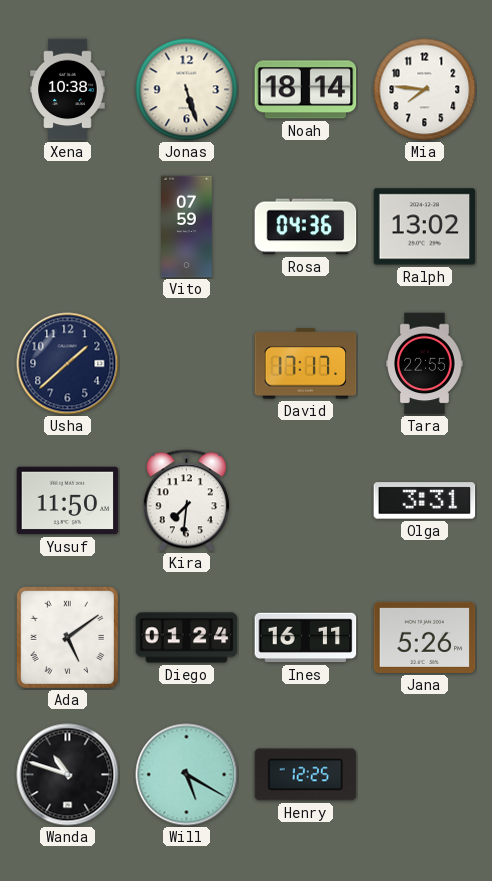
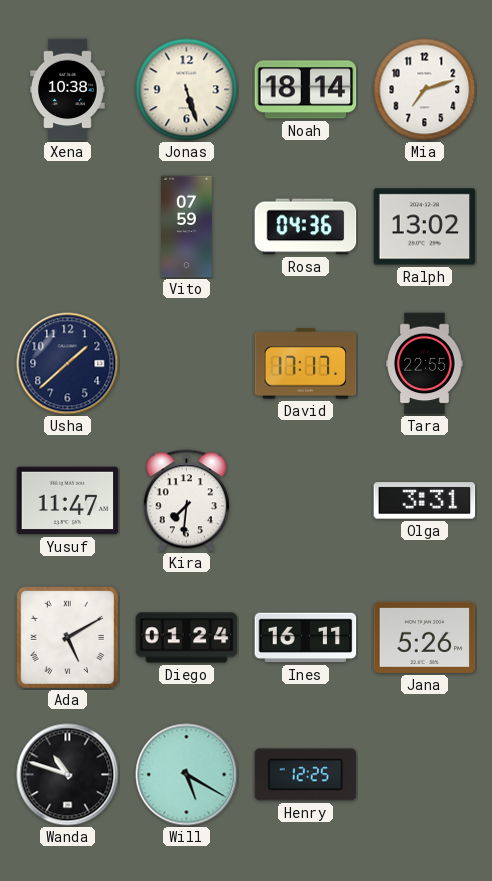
Mia: 7:46 -> 7:12 (425, 90)
Yusuf: 11:50 -> 11:47 (68, 501)
Ada: 5:09 -> 5:10 (67, 637)
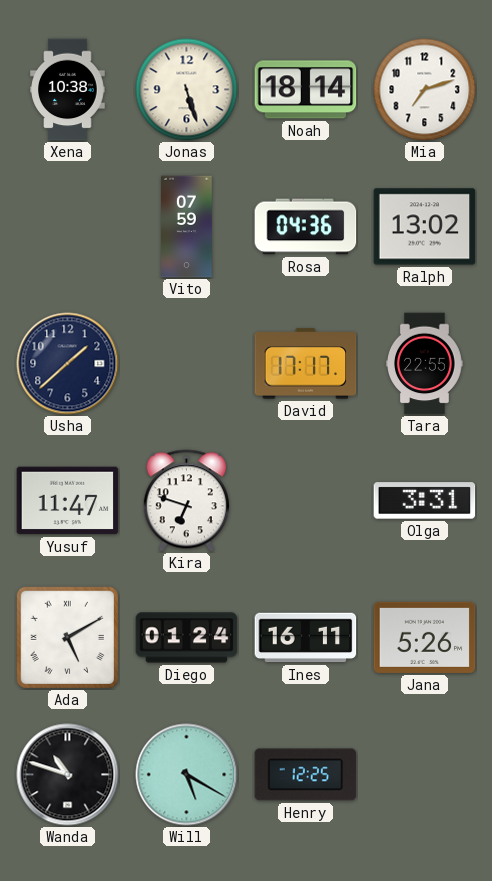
Kira: 7:31 -> 6:48 (186, 501)
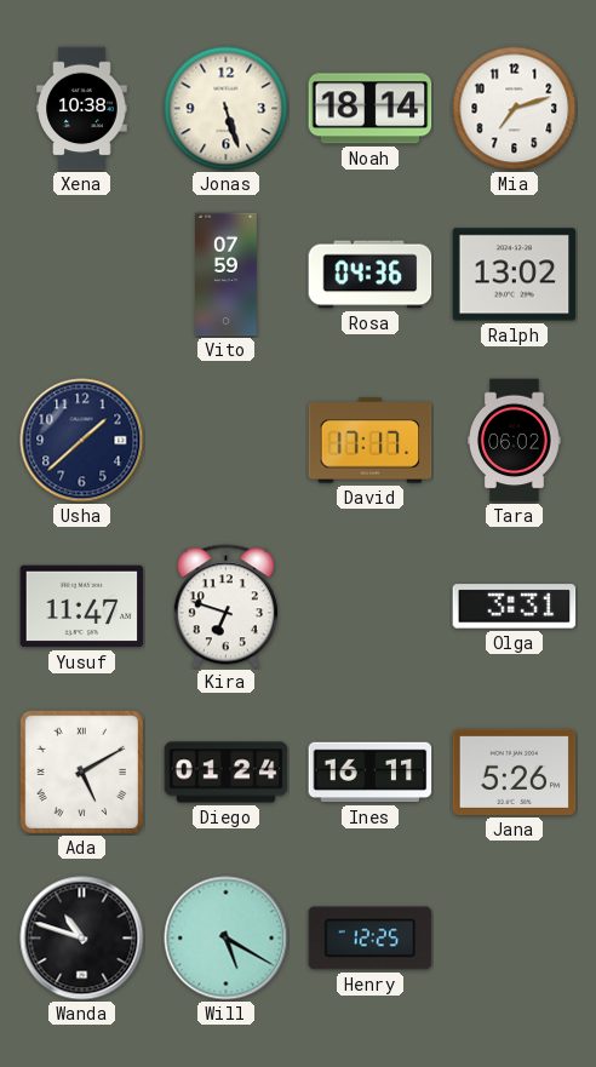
Tara: 22:55 -> 06:02 (515, 441)
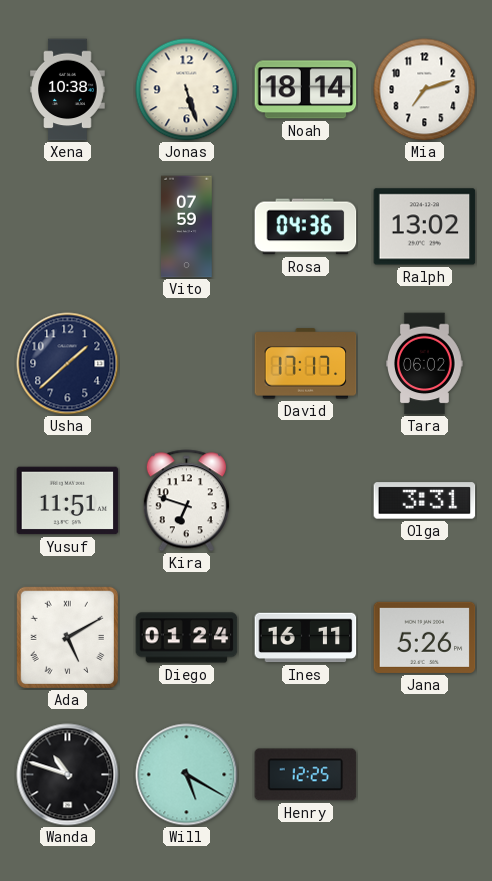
Yusuf: 11:47 -> 11:51 (68, 501)
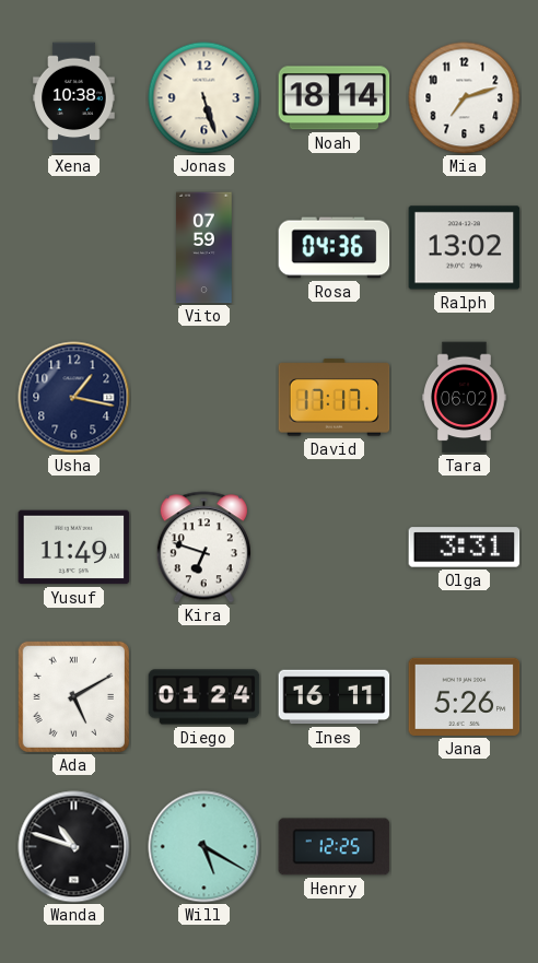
Usha: 1:38 -> 1:17 (74, 398)
Yusuf: 11:51 -> 11:49 (74, 548)
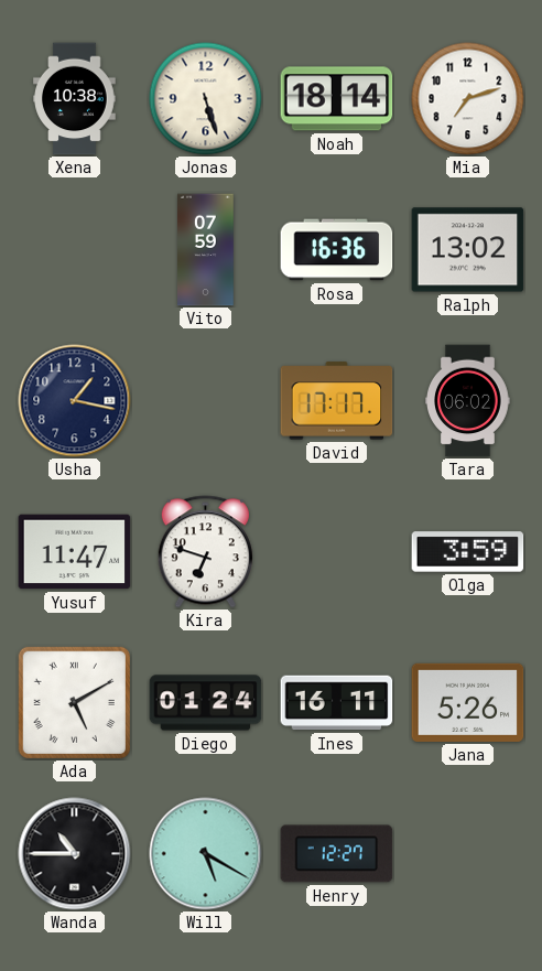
Rosa: 04:36 -> 16:36 (337, 250)
Yusuf: 11:49 -> 11:47 (75, 552)
Olga: 3:31 -> 3:59 (468, 552)
Wanda: 10:48 -> 10:45 (75, 854)
Henry: 12:25 -> 12:27 (337, 854)
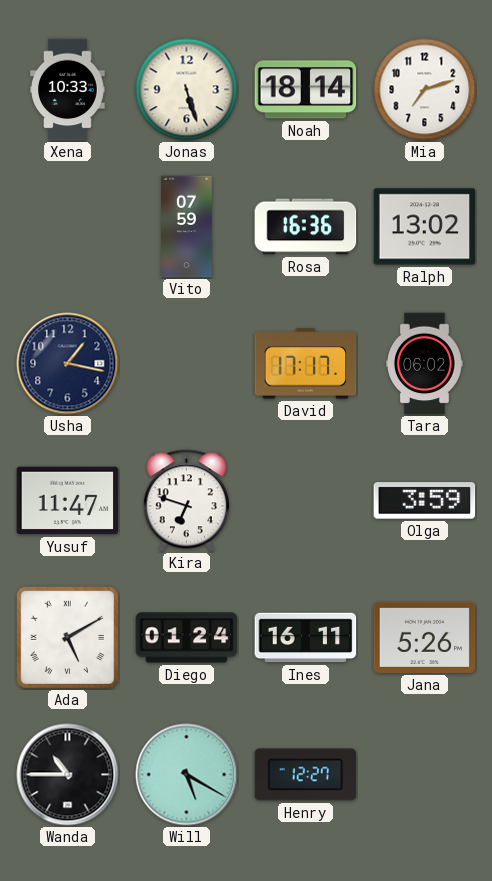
Xena: 10:38 -> 10:33 (68, 90)
